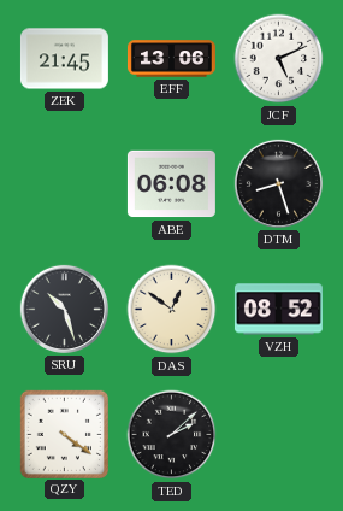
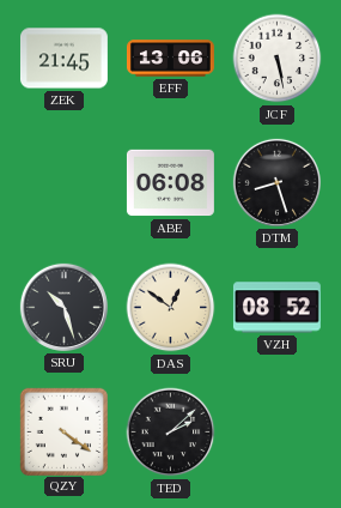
JCF: 5:11 -> 5:28 (278, 59)
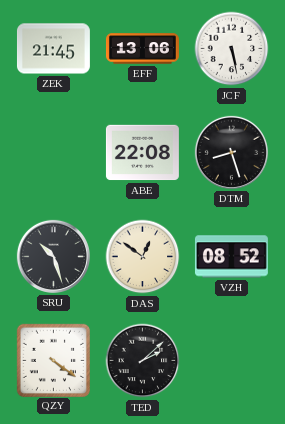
ABE: 06:08 -> 22:08 (142, 153)
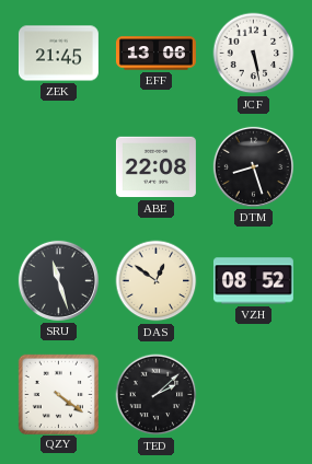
SRU: 10:27 -> 11:27 (58, 280)
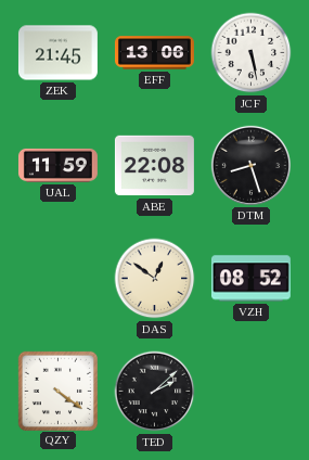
UAL: none -> 11:59 (57, 165)
SRU: 11:27 -> none (58, 280)
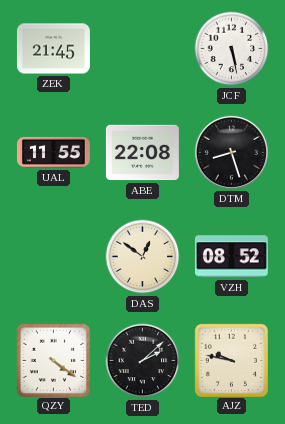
EFF: 13:06 -> none (154, 53)
UAL: 11:59 -> 11:55 (53, 152)
AJZ: none -> 9:47 (231, 360)
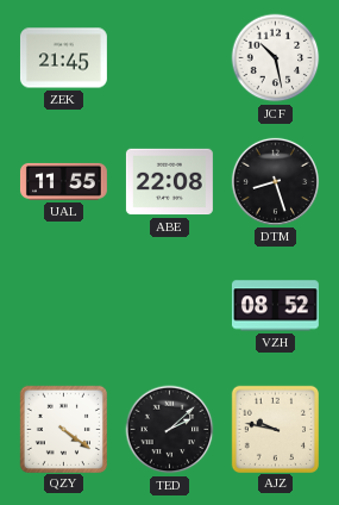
JCF: 5:28 -> 10:28 (276, 58)
DAS: 12:51 -> none (143, 257)
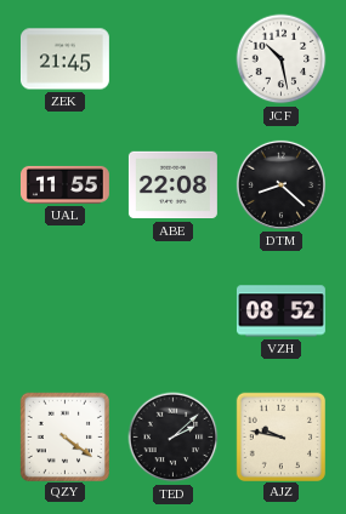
DTM: 8:27 -> 8:22 (280, 184)
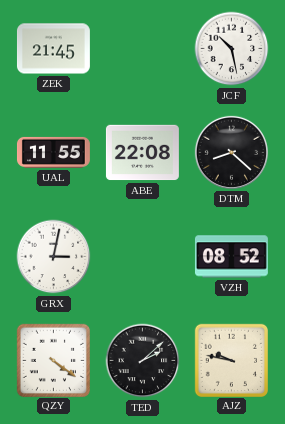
GRX: none -> 3:02 (54, 257)
